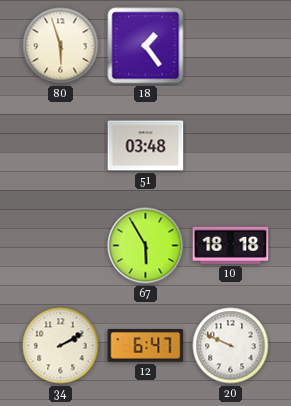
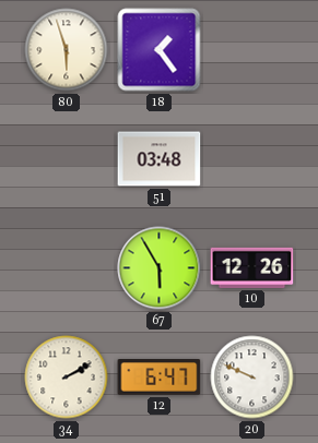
10: 18:18 -> 12:26 (252, 267)
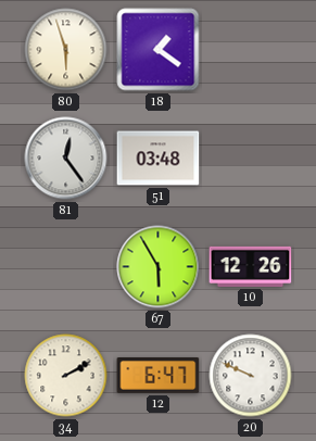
18: 1:24 -> 1:21 (159, 50)
81: none -> 12:24 (66, 159)
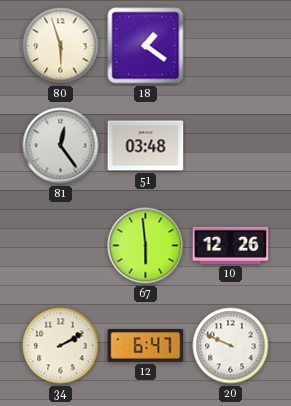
67: 5:55 -> 5:59 (146, 246)
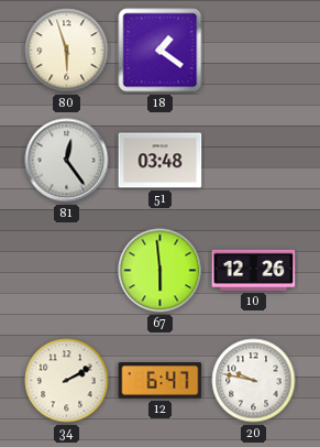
20: 9:49 -> 9:47 (254, 381)
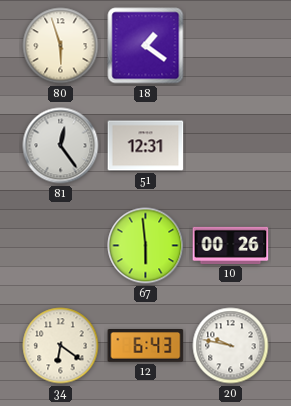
51: 03:48 -> 12:31 (146, 146)
10: 12:26 -> 00:26 (231, 245)
34: 2:10 -> 6:21 (61, 346)
12: 6:47 -> 6:43 (146, 346)
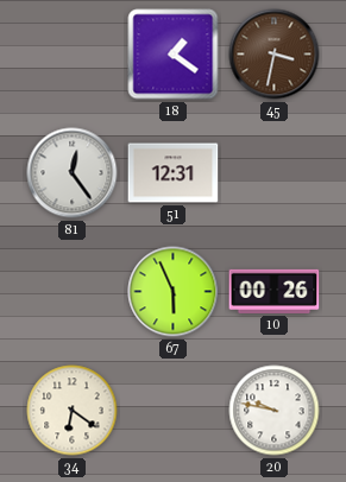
80: 5:57 -> none (61, 46)
45: none -> 3:32 (275, 55)
67: 5:59 -> 5:56 (174, 292)
12: 6:43 -> none (146, 346)
